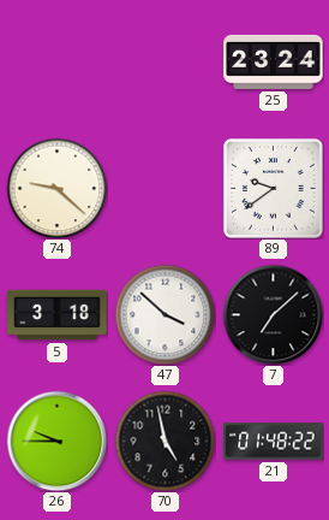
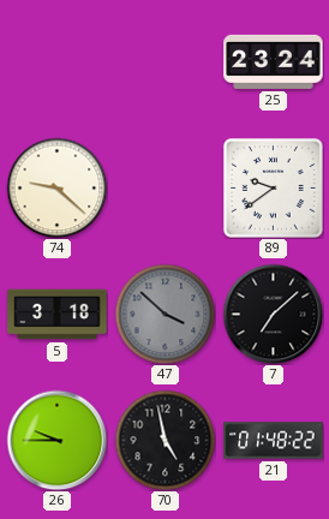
47 dial: white -> grey (164, 314)
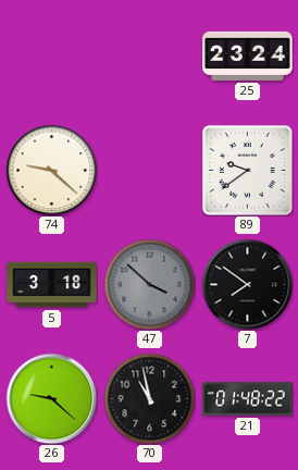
7: 7:08 -> 7:51 (247, 284)
26: 9:45 -> 9:22 (51, 398)
70: 4:58 -> 10:58 (149, 398)
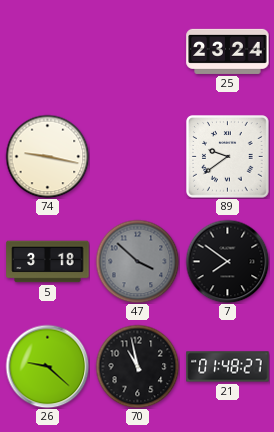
74: 9:22 -> 9:17 (47, 156)
21: 01:48:22 -> 01:48:27 (228, 367)
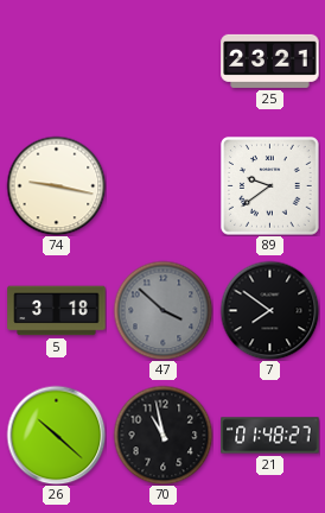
25: 23:24 -> 23:21 (270, 61)
26: 9:22 -> 10:22 (56, 435)
